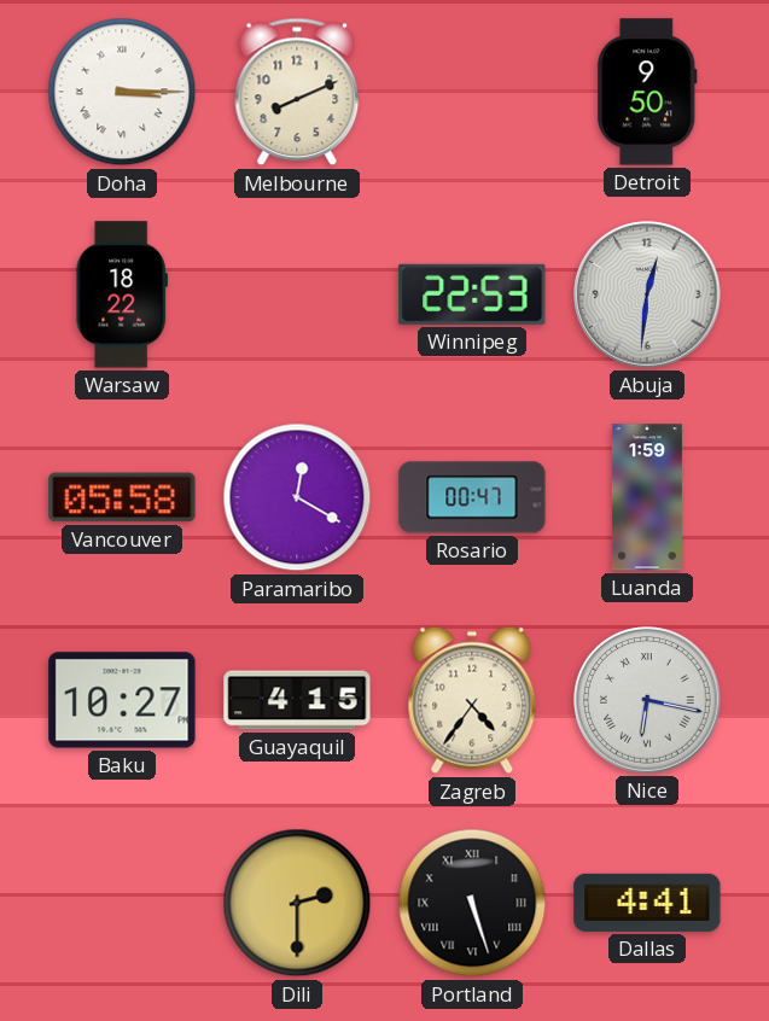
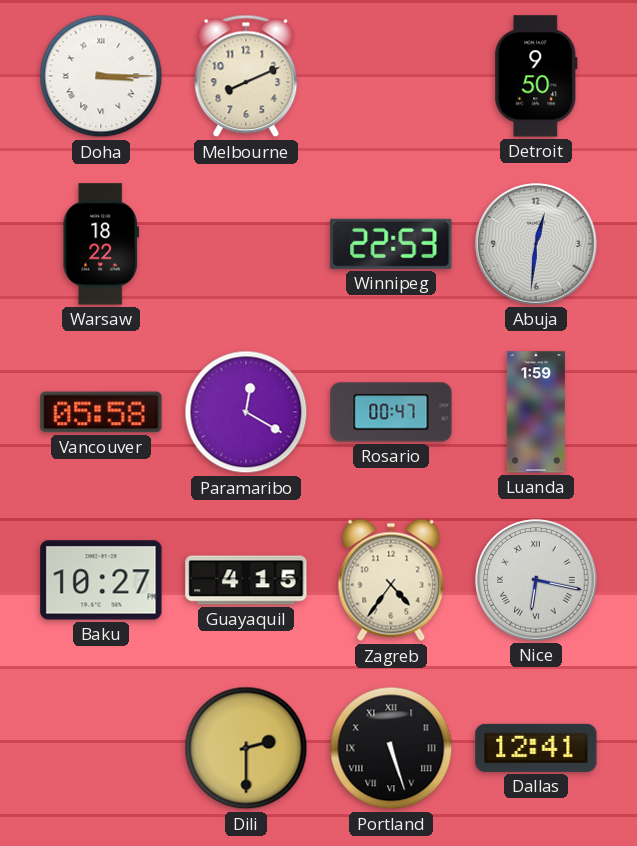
Dallas: 4:41 -> 12:41 (536, 748)
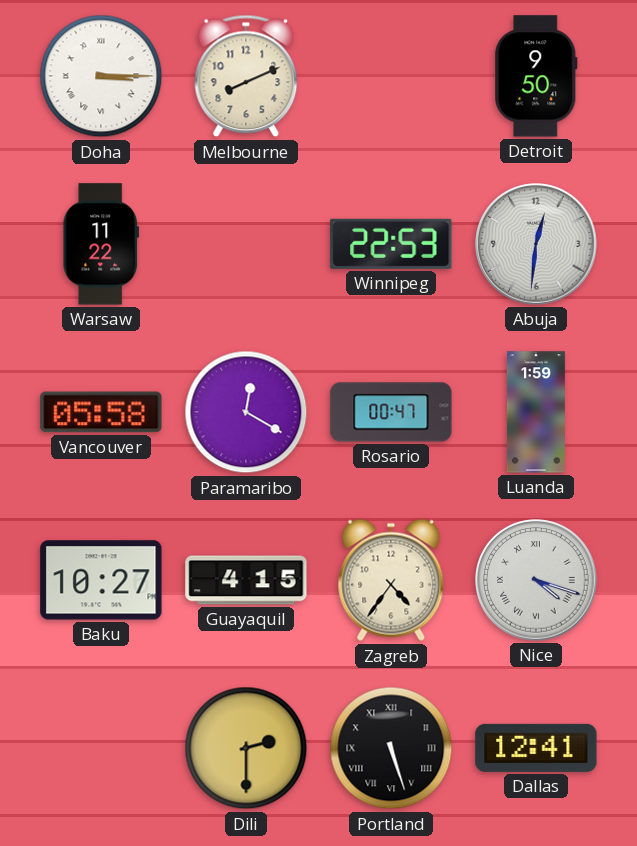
Warsaw: 18:22 -> 11:22 (100, 244)
Nice: 6:17 -> 4:18 (536, 580)
